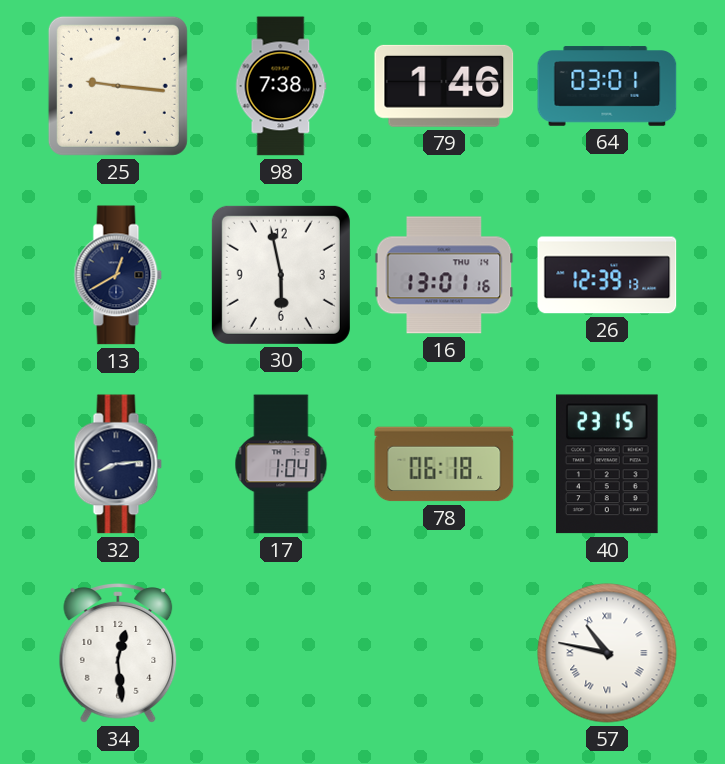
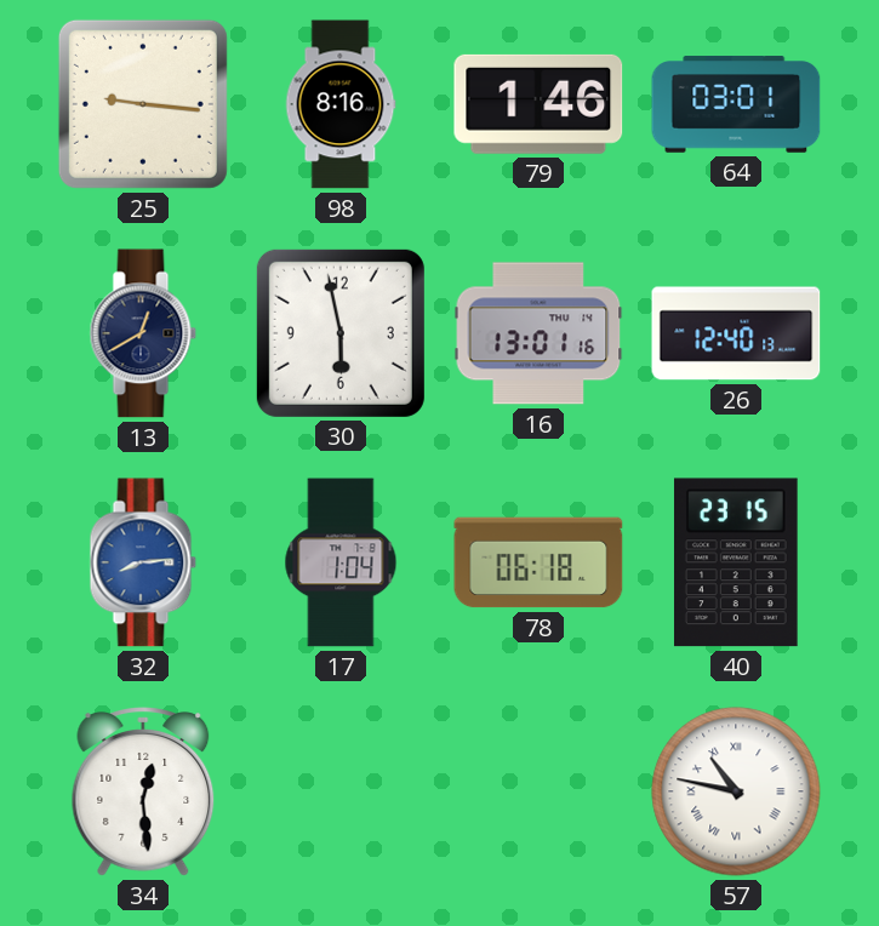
98: 7:38 -> 8:16 (341, 104)
26: 12:39 -> 12:40 (736, 333)
32 dial: navy -> blue (143, 562)
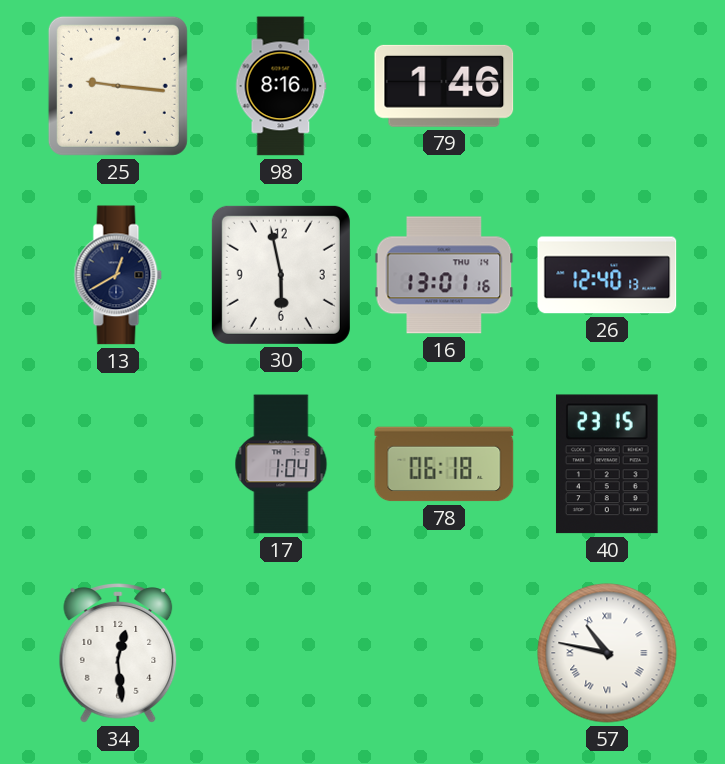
64: 03:01 -> none (736, 104)
32: 8:14 -> none (143, 562)
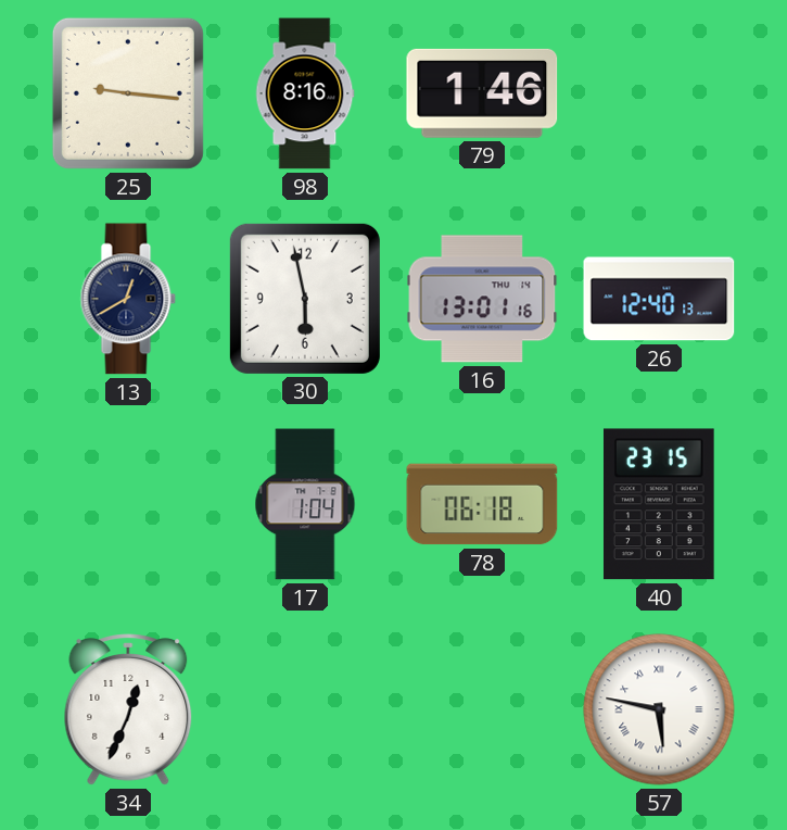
34: 12:29 -> 12:34 (128, 709)
57: 10:47 -> 5:47 (659, 709)
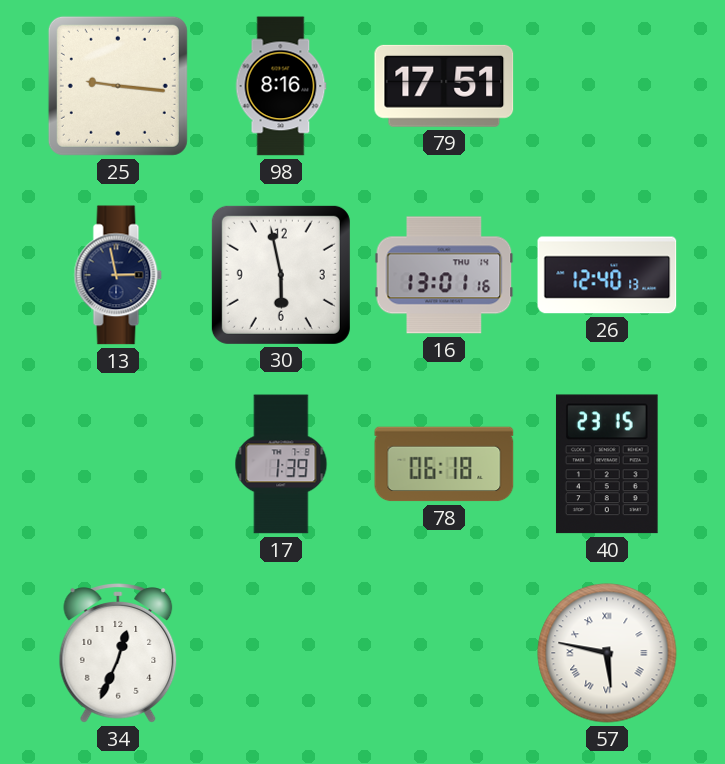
79: 1:46 -> 17:51 (444, 86)
13: 12:40 -> 2:58 (118, 275)
17: 1:04 -> 1:39 (281, 464)
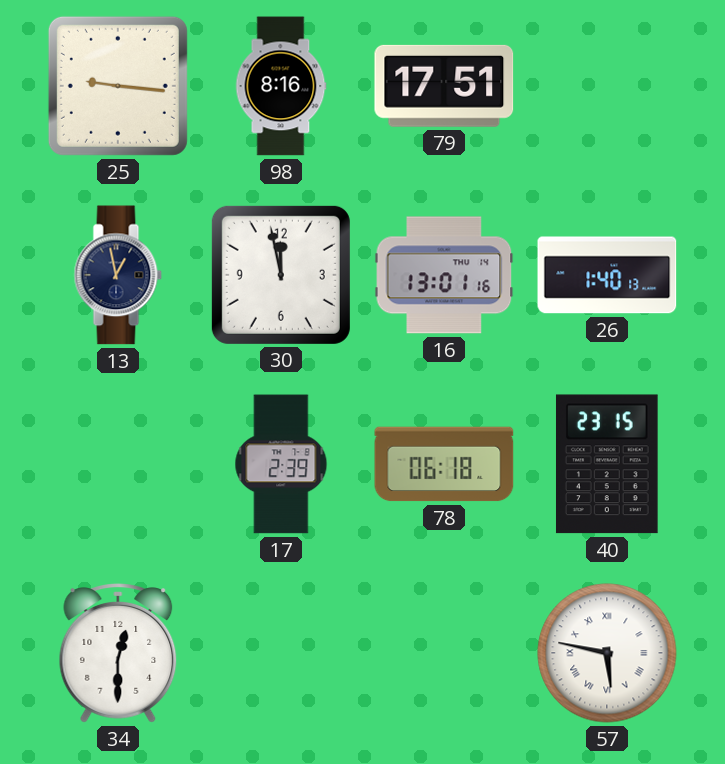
13: 2:58 -> 12:58 (118, 275)
30: 5:58 -> 11:58 (281, 275)
26: 12:40 -> 1:40 (607, 275)
17: 1:39 -> 2:39 (281, 464)
34: 12:34 -> 12:30 (118, 653)
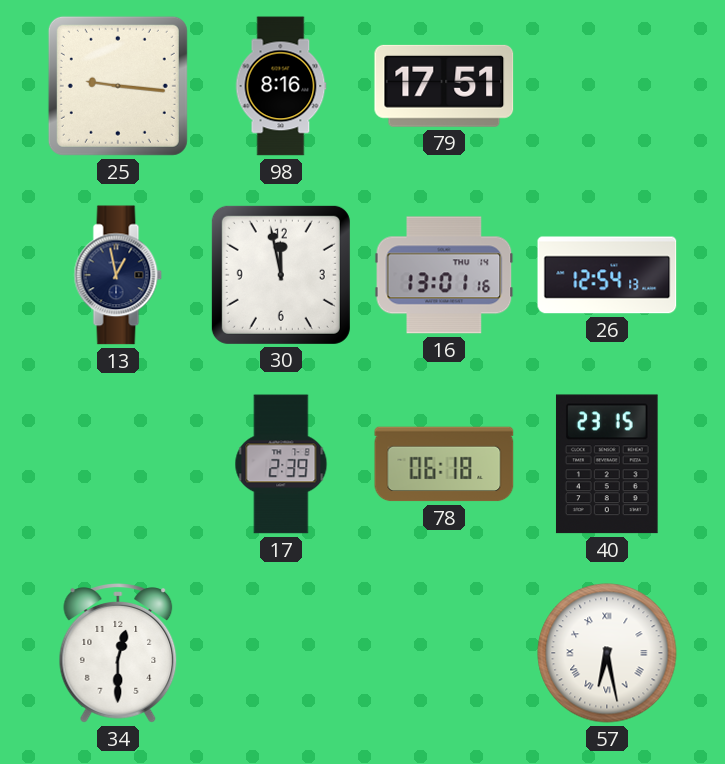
26: 1:40 -> 12:54 (607, 275)
57: 5:47 -> 6:28 (607, 653)
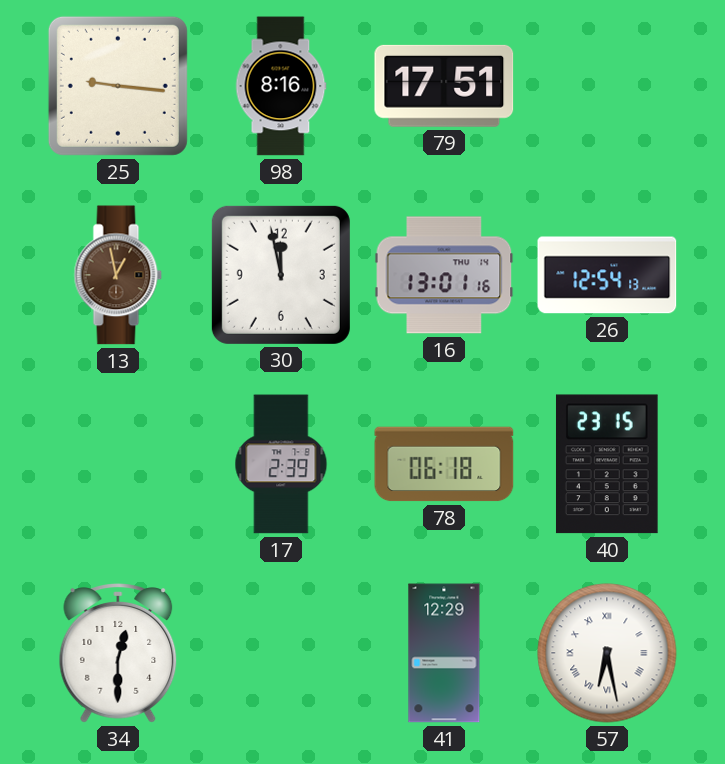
13 dial: navy -> brown (118, 275)
41: none -> 12:29 (444, 653)
